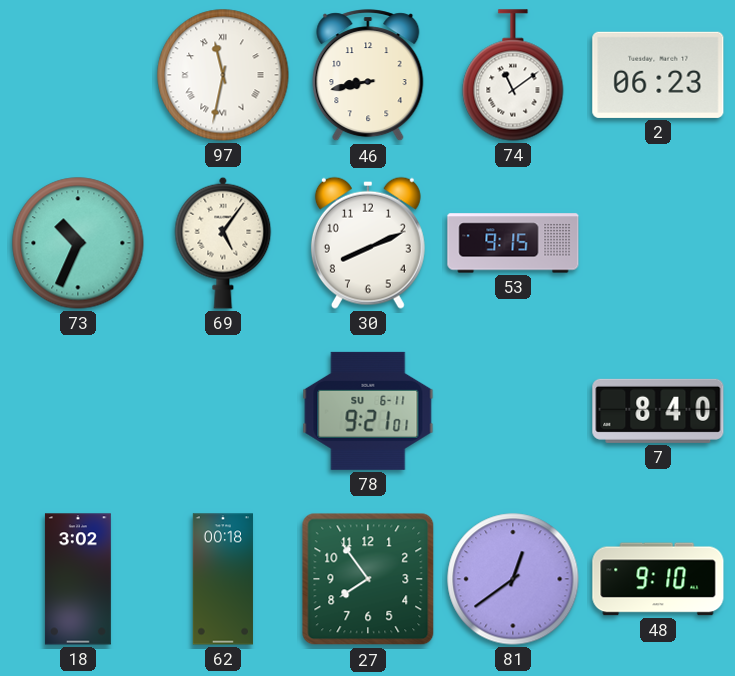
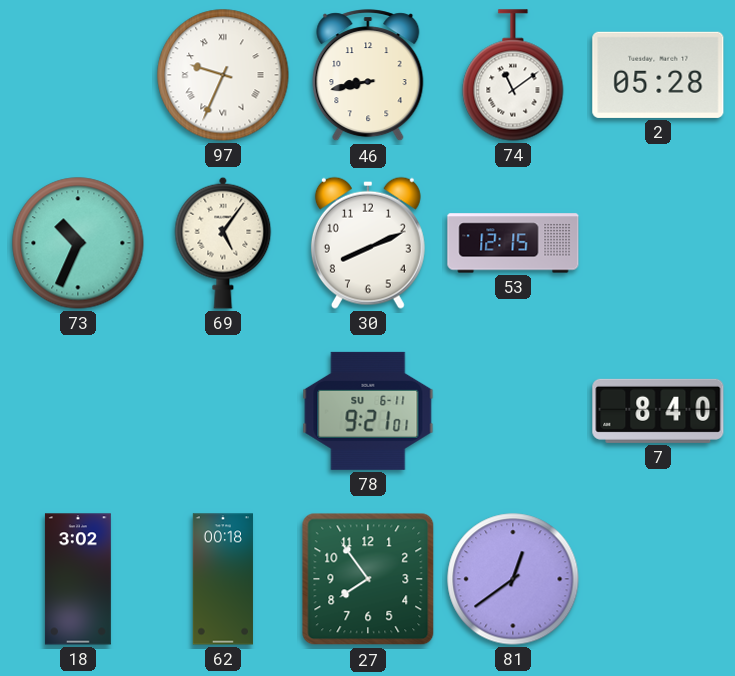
97: 11:32 -> 9:34 (223, 75)
2: 06:23 -> 05:28 (658, 75)
53: 9:15 -> 12:15 (513, 243)
48: 9:10 -> none (658, 579)
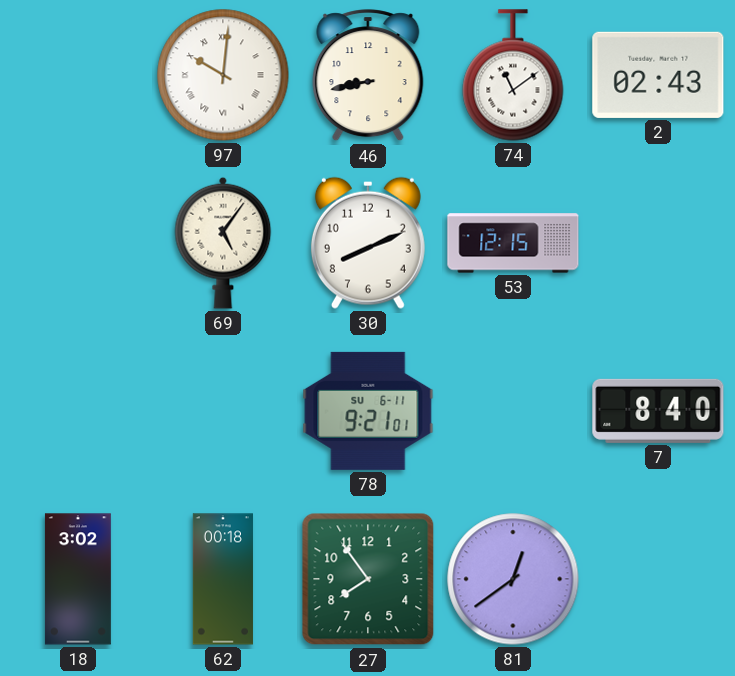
97: 9:34 -> 10:01 (223, 75)
2: 05:28 -> 02:43 (658, 75)
73: 10:34 -> none (78, 243)
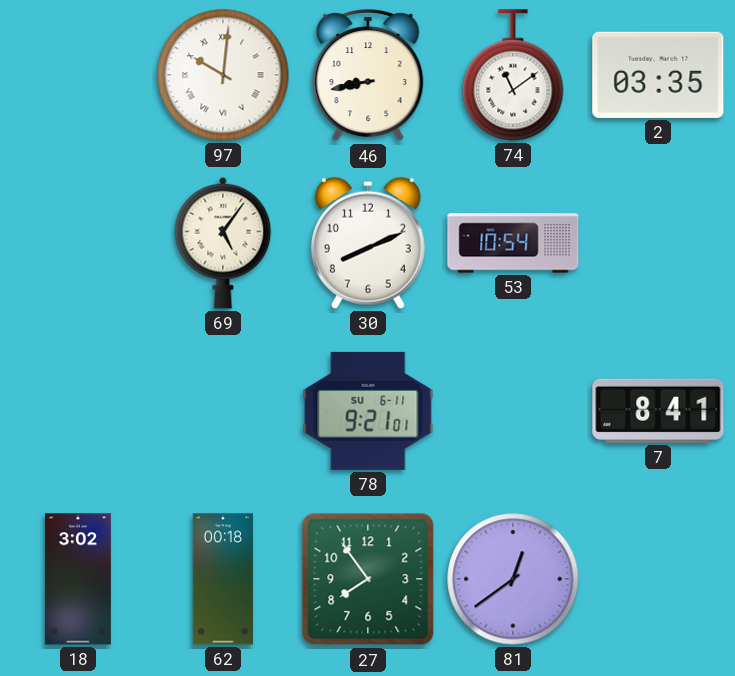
2: 02:43 -> 03:35 (658, 75)
53: 12:15 -> 10:54 (513, 243)
7: 8:40 -> 8:41 (658, 411)
